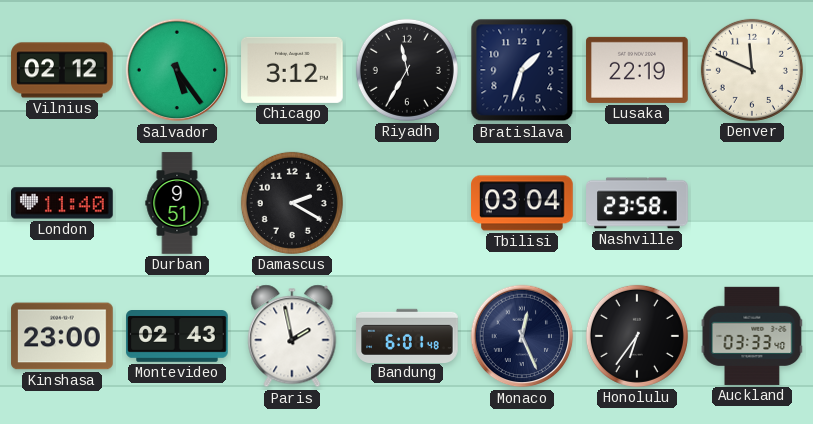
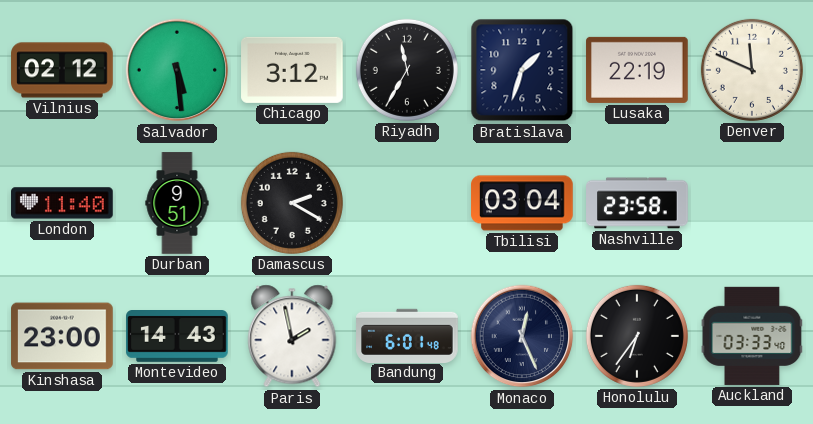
Salvador: 5:24 -> 5:29 (177, 70)
Montevideo: 02:43 -> 14:43 (177, 337)
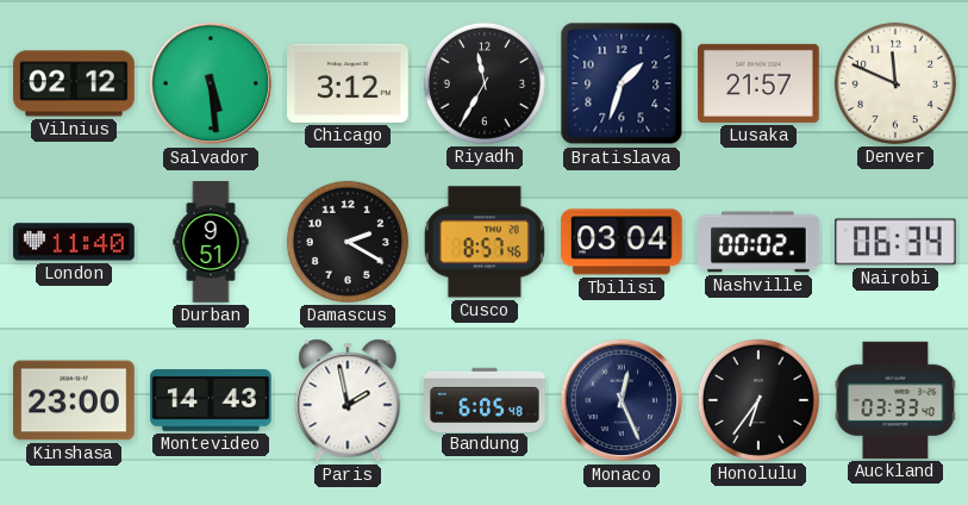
Lusaka: 22:19 -> 21:57 (758, 83)
Cusco: none -> 8:57 (485, 242)
Nashville: 23:58 -> 00:02 (758, 242)
Nairobi: none -> 06:34 (897, 242)
Bandung: 6:01 -> 6:05 (485, 399)
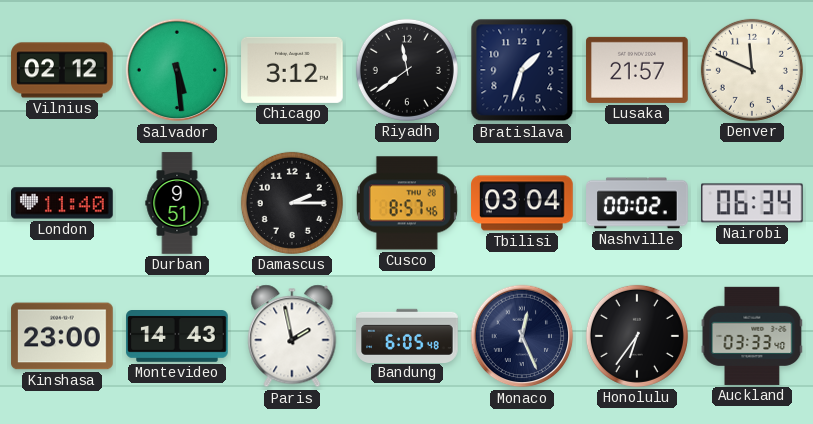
Riyadh: 11:35 -> 11:39 (407, 70)
Damascus: 2:20 -> 2:15 (292, 203)
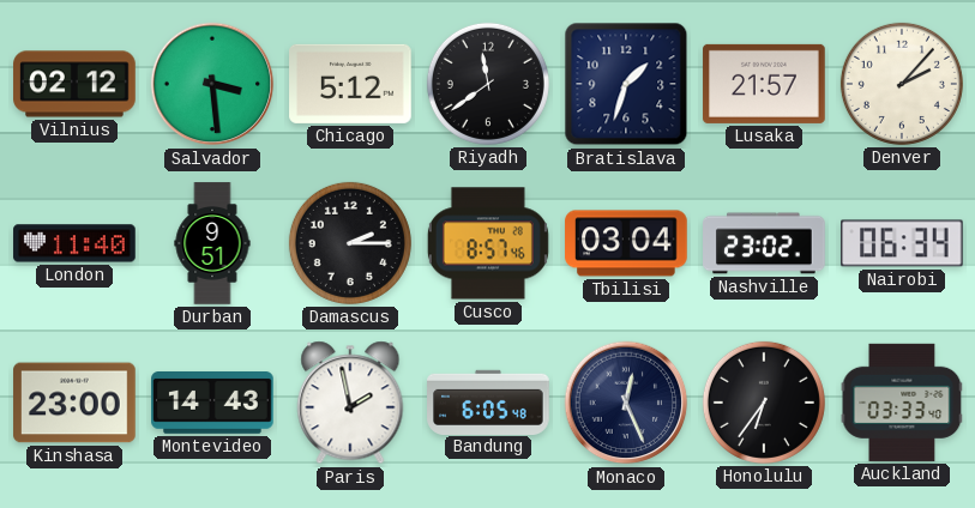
Salvador: 5:29 -> 3:29 (212, 84)
Chicago: 3:12 -> 5:12 (350, 84)
Denver: 11:49 -> 2:07 (902, 84)
Nashville: 00:02 -> 23:02 (764, 243)
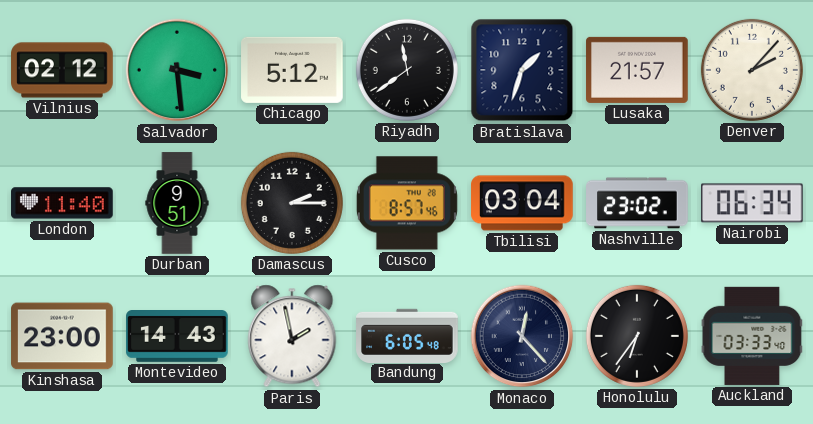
Monaco: 12:26 -> 12:23 (522, 336)
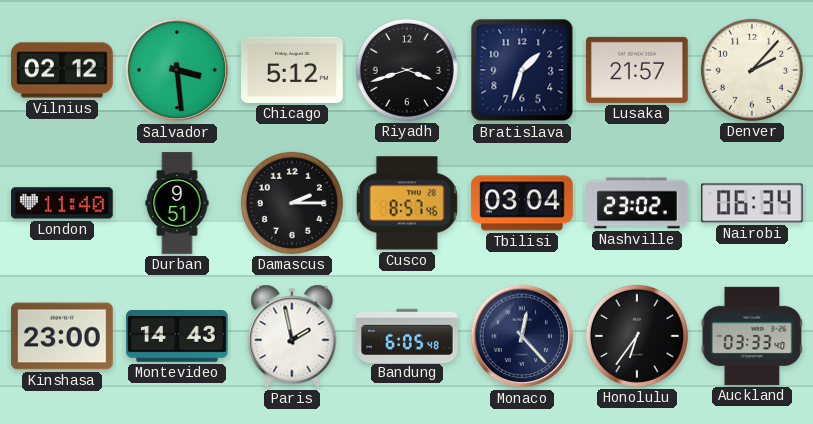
Riyadh: 11:39 -> 3:42 (407, 70)
